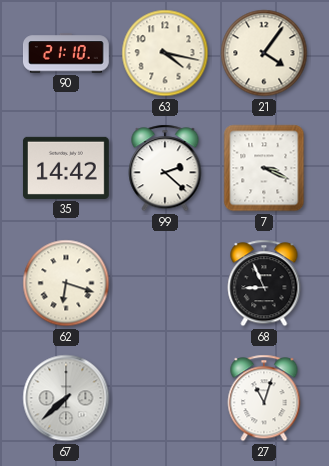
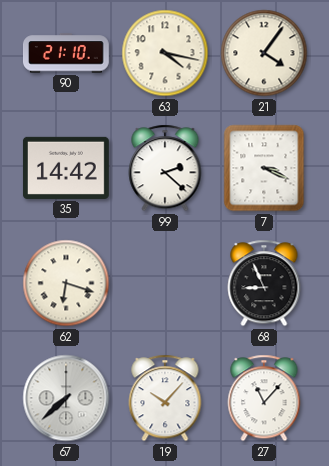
19: none -> 10:07 (165, 398)
27: 11:03 -> 11:07 (264, 398)
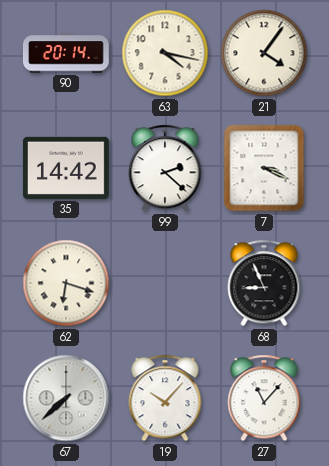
90: 21:10 -> 20:14 (66, 53)
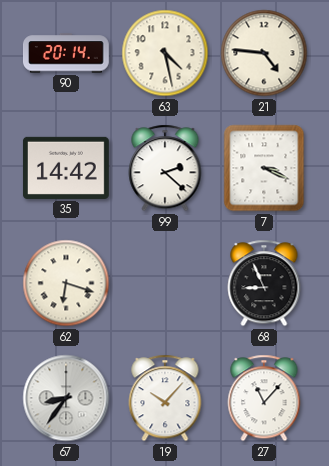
63: 4:17 -> 4:28 (165, 53)
21: 4:06 -> 4:46 (264, 53)
67: 7:38 -> 8:36 (66, 398)
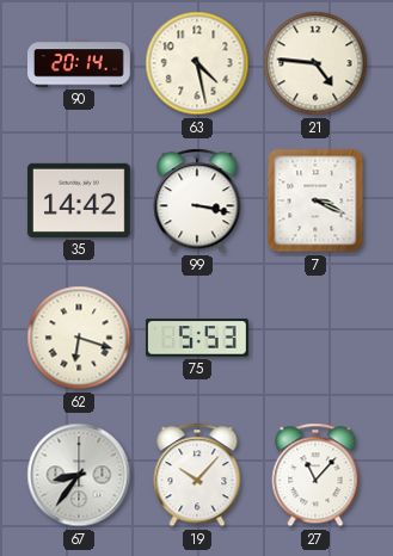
99: 2:22 -> 3:17 (197, 200)
75: none -> 5:53 (198, 338)
68: 8:56 -> none (264, 283)
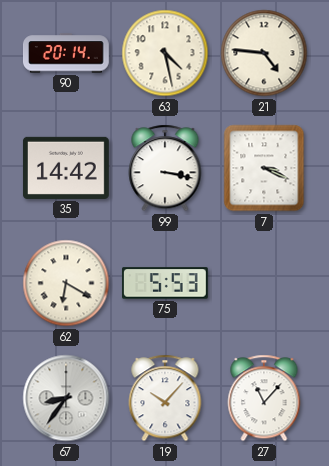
62: 6:18 -> 6:20 (66, 283)
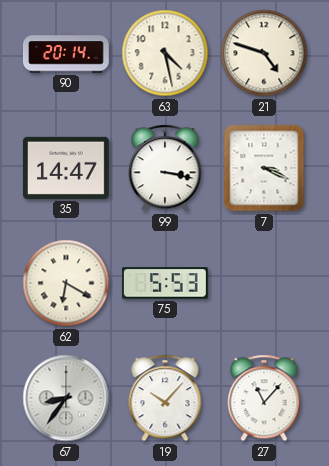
21: 4:46 -> 4:48 (264, 53)
35: 14:42 -> 14:47 (66, 168)
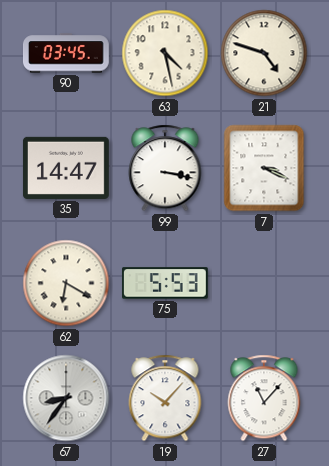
90: 20:14 -> 03:45 (66, 53)
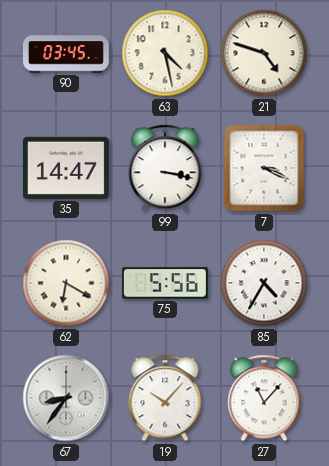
75: 5:53 -> 5:56 (166, 283)
85: none -> 4:35 (264, 283)
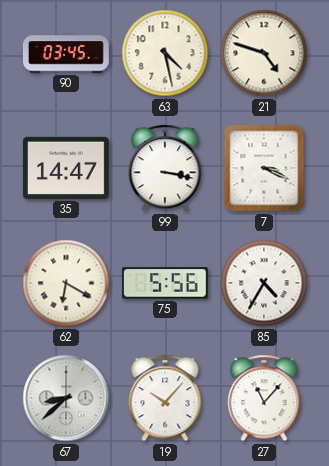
67: 8:36 -> 8:38 (66, 398)
